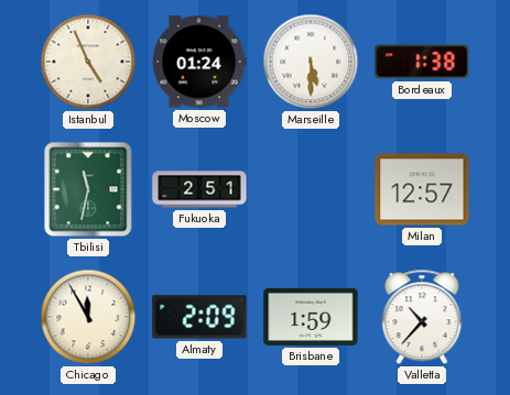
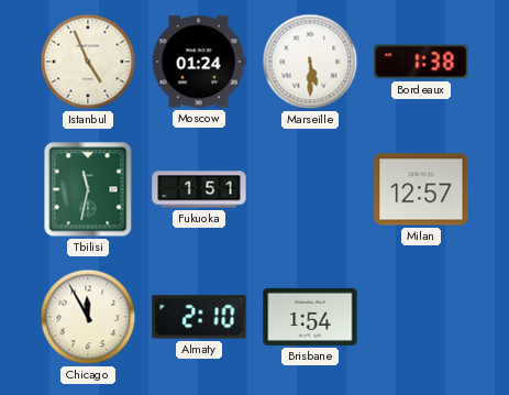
Fukuoka: 2:51 -> 1:51 (199, 189)
Almaty: 2:09 -> 2:10 (199, 317)
Brisbane: 1:59 -> 1:54 (310, 317)
Valletta: 10:37 -> none (422, 317)
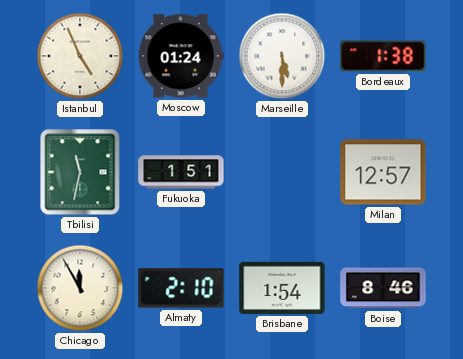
Boise: none -> 8:46 (383, 288)
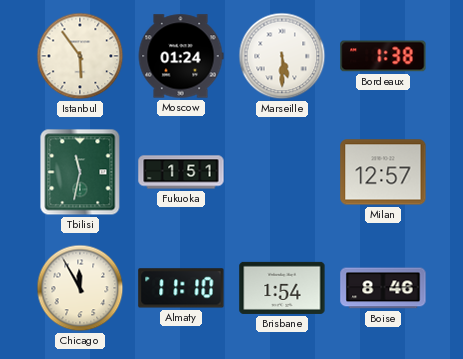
Istanbul: 4:56 -> 5:54 (80, 56)
Almaty: 2:10 -> 11:10 (181, 288)
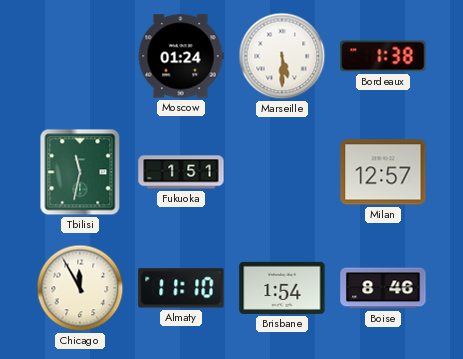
Istanbul: 5:54 -> none (80, 56)
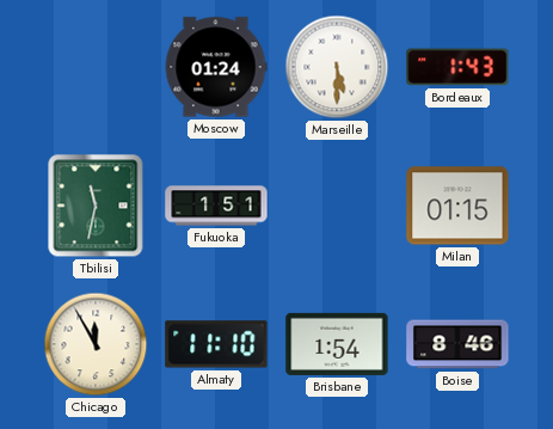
Bordeaux: 1:38 -> 1:43 (457, 67)
Milan: 12:57 -> 01:15 (457, 206)
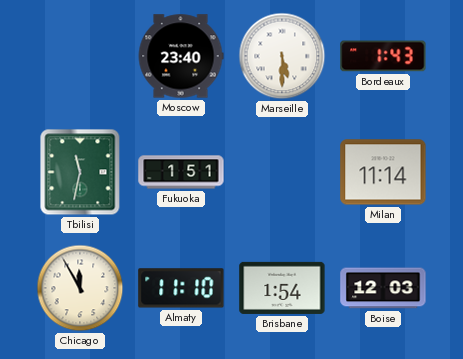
Moscow: 01:24 -> 23:40 (181, 56)
Milan: 01:15 -> 11:14 (383, 172)
Boise: 8:46 -> 12:03 (383, 288)
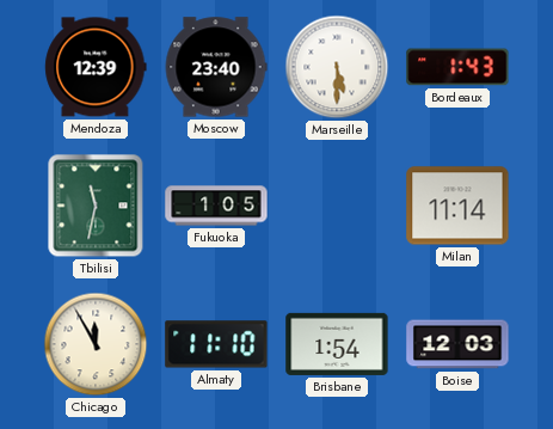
Mendoza: none -> 12:39 (96, 67)
Fukuoka: 1:51 -> 1:05 (216, 206)
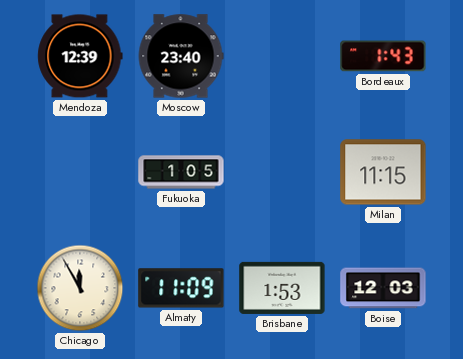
Marseille: 5:30 -> none (337, 67)
Tbilisi: 11:32 -> none (96, 206)
Milan: 11:14 -> 11:15 (383, 172)
Almaty: 11:10 -> 11:09 (181, 288)
Brisbane: 1:54 -> 1:53 (282, 288)
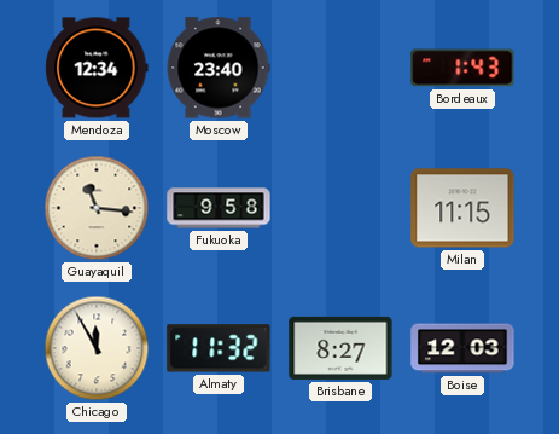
Mendoza: 12:39 -> 12:34 (97, 68)
Guayaquil: none -> 11:16 (97, 208)
Fukuoka: 1:05 -> 9:58 (219, 208)
Almaty: 11:09 -> 11:32 (219, 348)
Brisbane: 1:53 -> 8:27 (340, 348)
